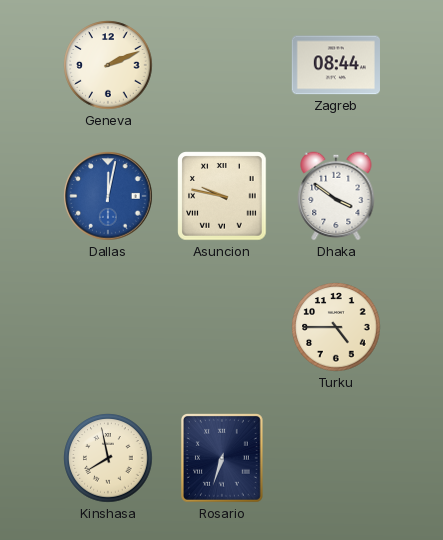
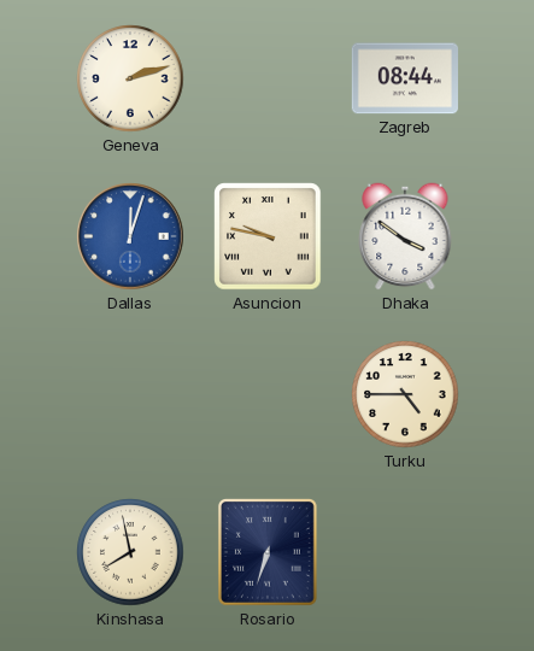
Geneva: 2:11 -> 2:12 (130, 78)
Dallas: 12:02 -> 12:03 (130, 236)
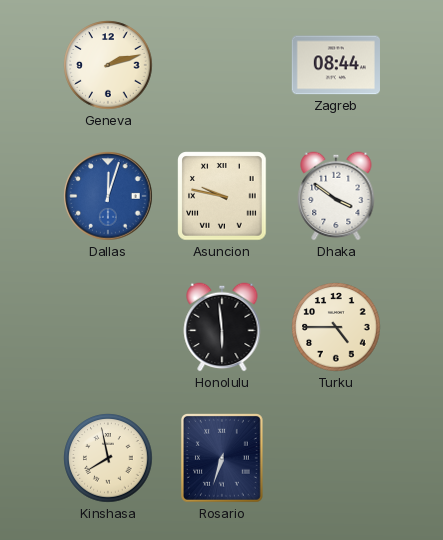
Honolulu: none -> 5:59 (222, 327)
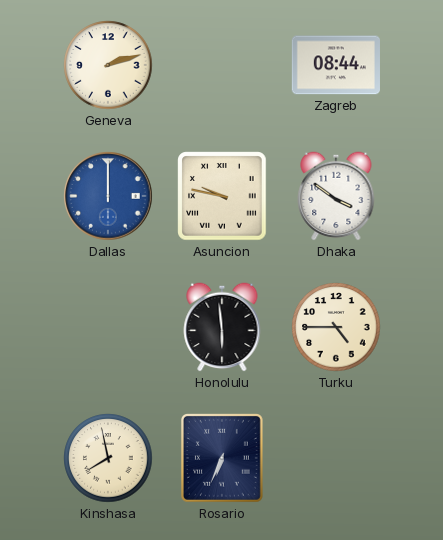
Dallas: 12:03 -> 12:00 (108, 196)
Rosario: 6:33 -> 6:34 (222, 459)
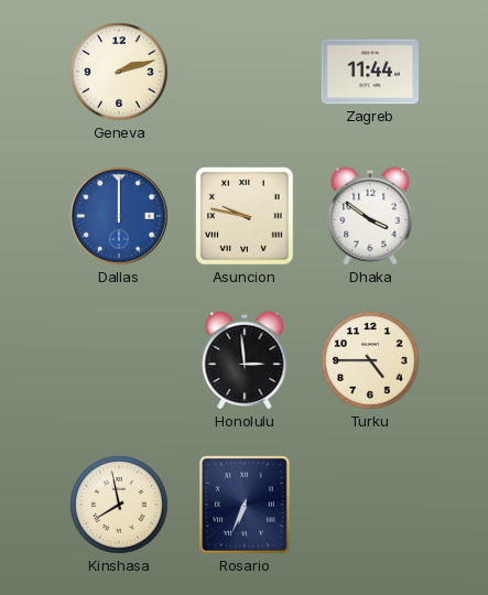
Zagreb: 08:44 -> 11:44 (370, 72)
Honolulu: 5:59 -> 2:59 (245, 360)
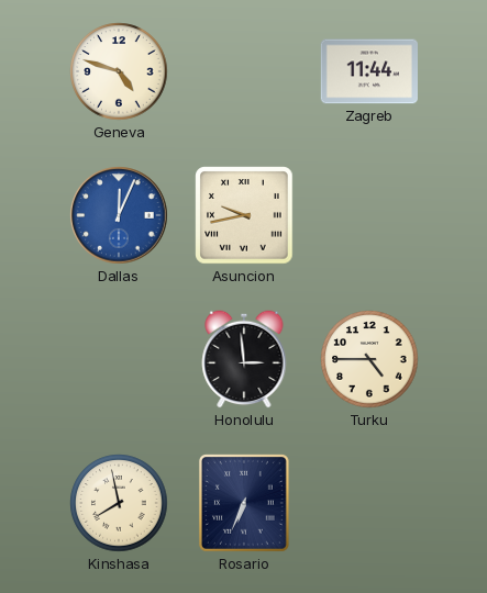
Geneva: 2:12 -> 4:48 (119, 71)
Dallas: 12:00 -> 12:04 (119, 215)
Asuncion: 9:47 -> 9:43 (244, 215)
Dhaka: 3:51 -> none (370, 216)
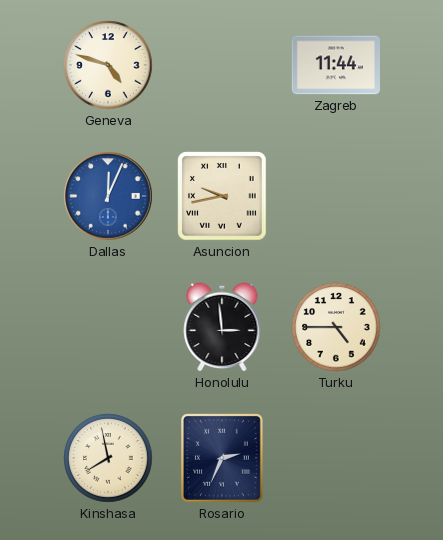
Rosario: 6:34 -> 2:34 (222, 459)
